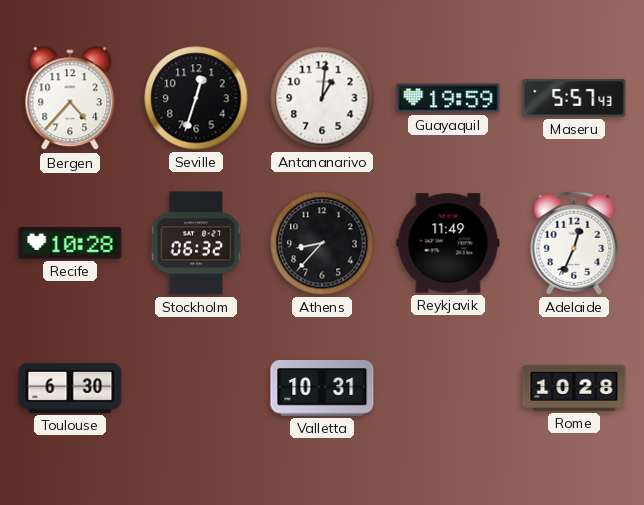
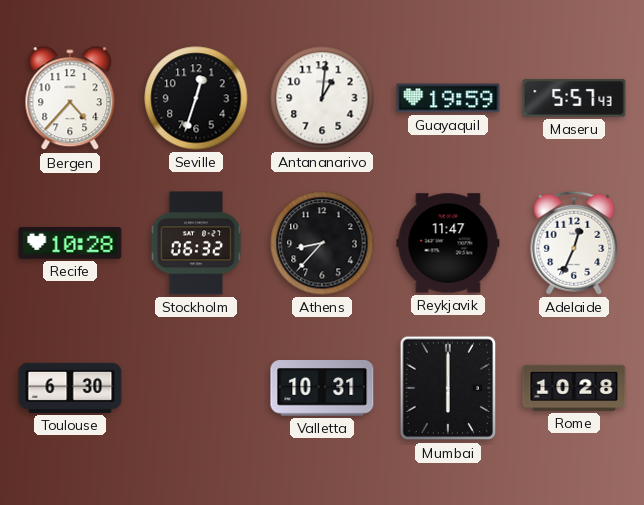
Reykjavik: 11:49 -> 11:47 (448, 243)
Mumbai: none -> 6:00 (448, 388)
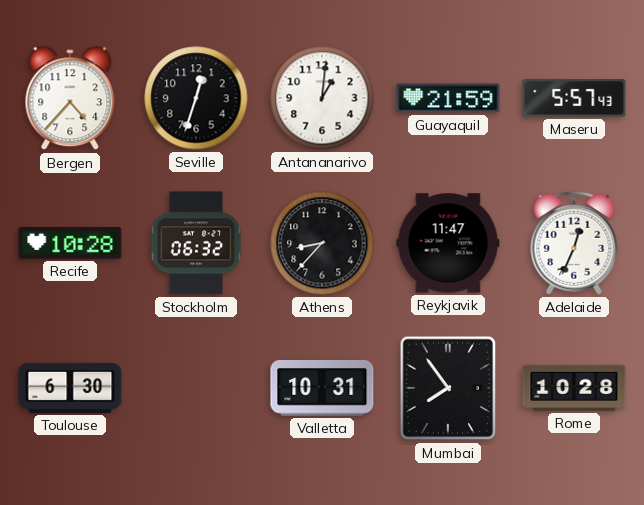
Guayaquil: 19:59 -> 21:59 (448, 98)
Mumbai: 6:00 -> 7:54 (448, 388)
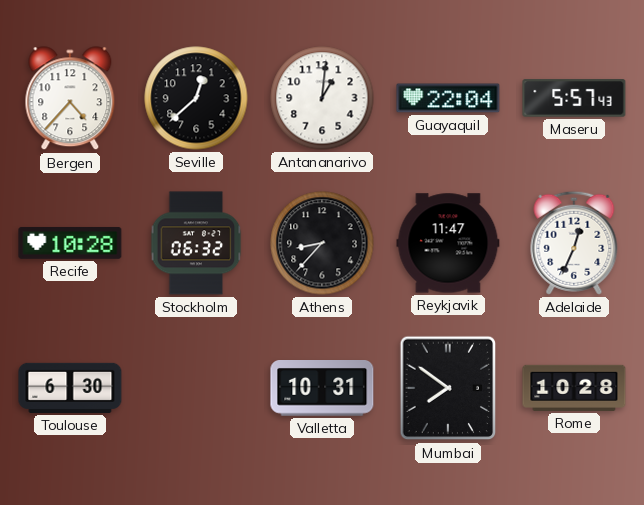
Seville: 12:33 -> 12:38 (196, 98)
Guayaquil: 21:59 -> 22:04 (448, 98)
Mumbai: 7:54 -> 7:51 (448, 388)
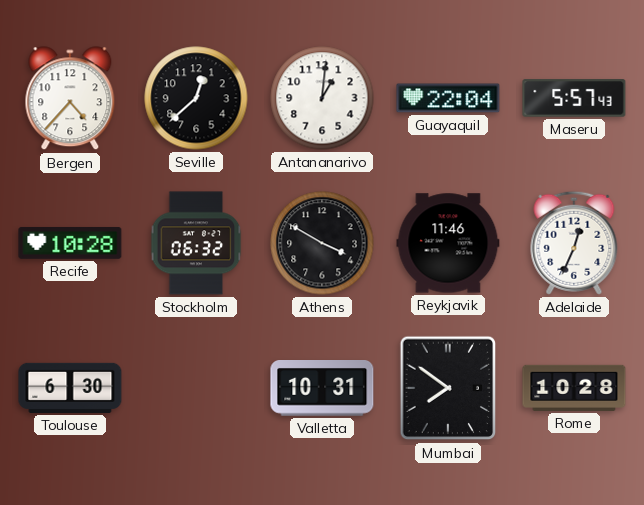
Athens: 8:37 -> 3:50 (322, 243)
Reykjavik: 11:47 -> 11:46 (448, 243)
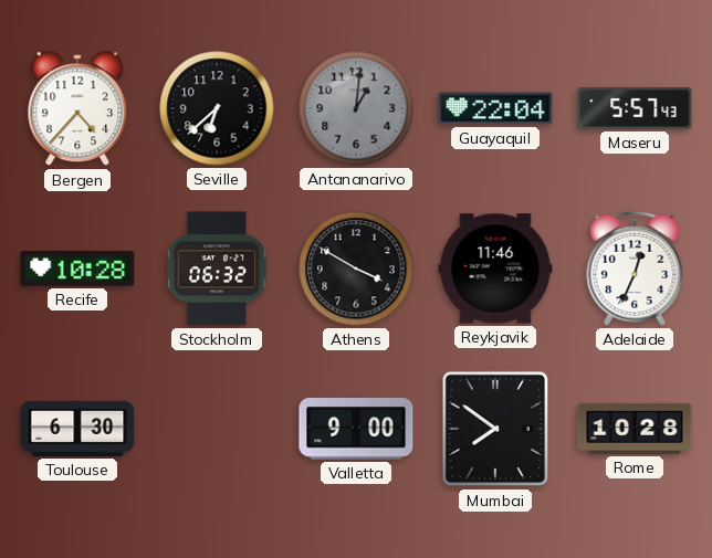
Seville: 12:38 -> 6:38 (217, 108)
Antananarivo dial: white -> grey (356, 108)
Valletta: 10:31 -> 9:00 (356, 430)
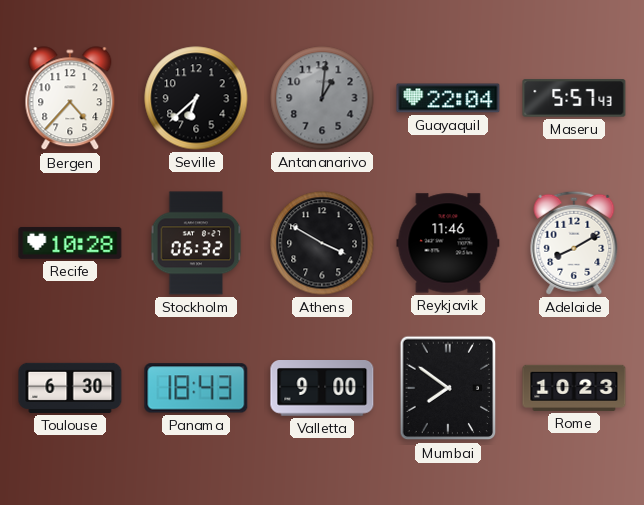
Adelaide: 12:34 -> 8:10 (574, 243)
Panama: none -> 18:43 (196, 388)
Rome: 10:28 -> 10:23 (574, 388)
